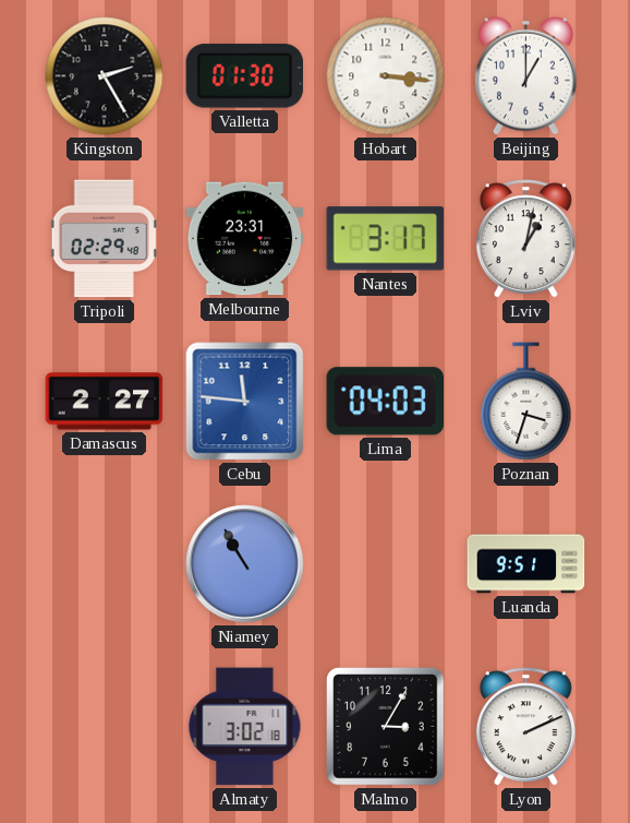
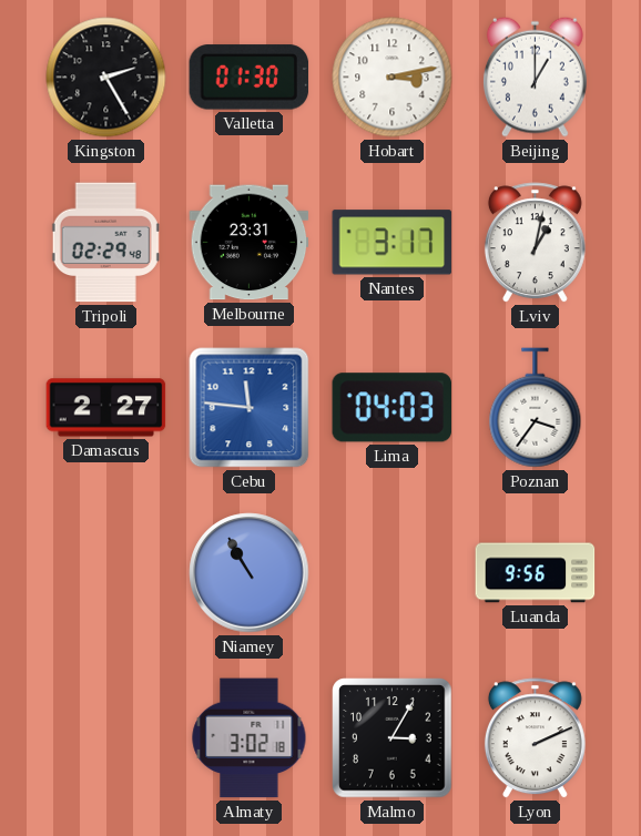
Hobart: 3:16 -> 3:13 (393, 78)
Poznan: 3:33 -> 3:36 (536, 408)
Luanda: 9:51 -> 9:56 (536, 573)
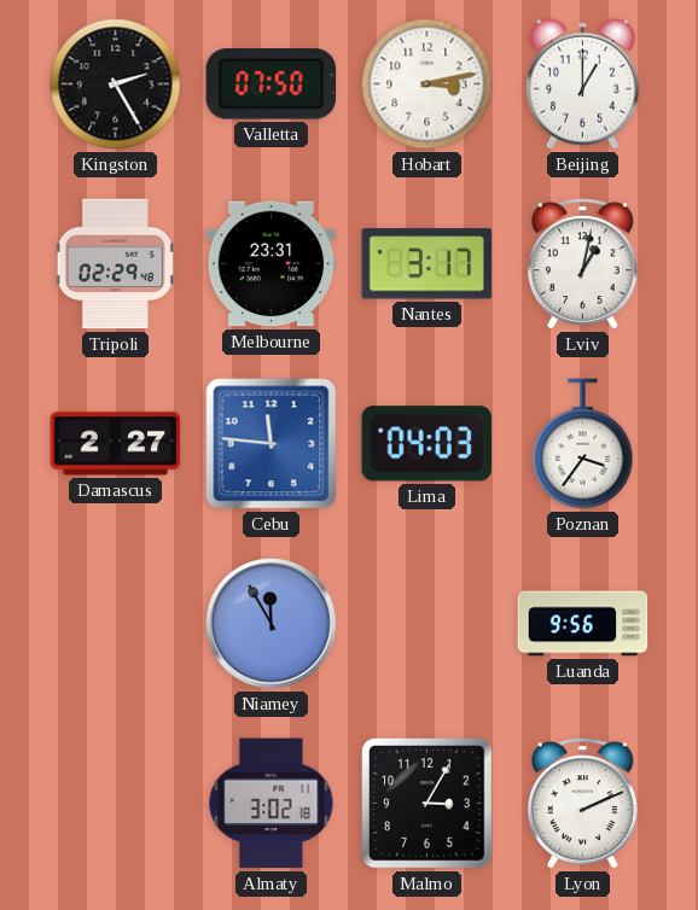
Valletta: 01:30 -> 07:50 (272, 84)
Niamey: 10:55 -> 11:55 (272, 624)
